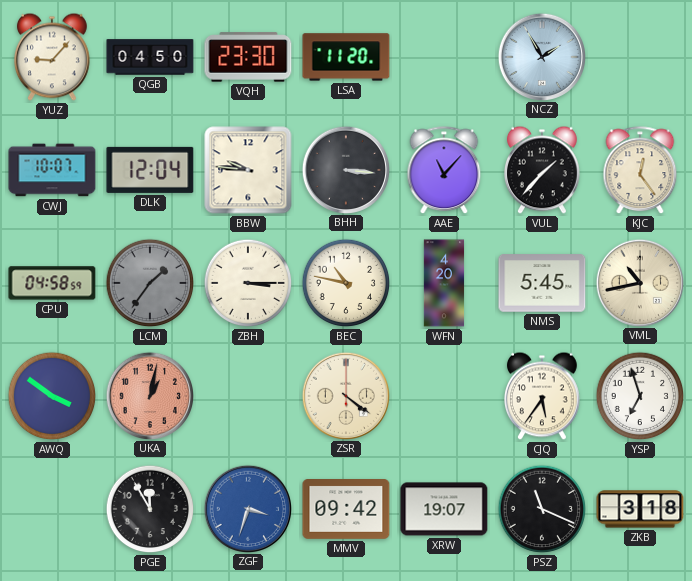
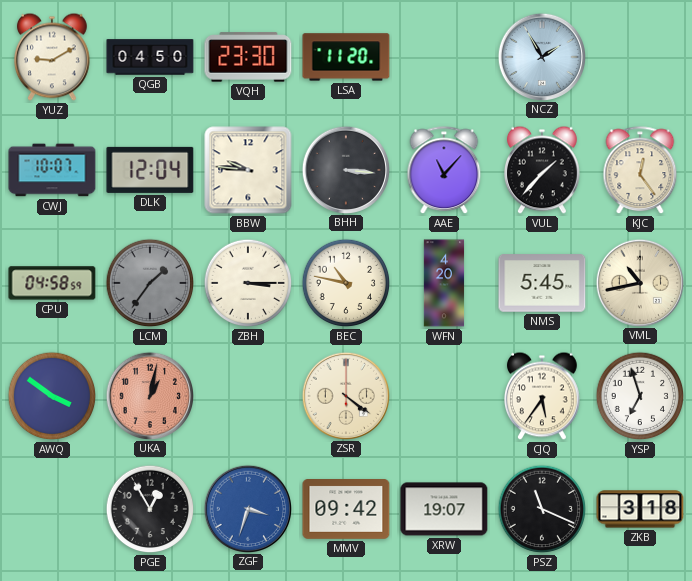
YUZ: 9:07 -> 9:10 (53, 57)
PGE: 11:55 -> 12:55 (150, 509)
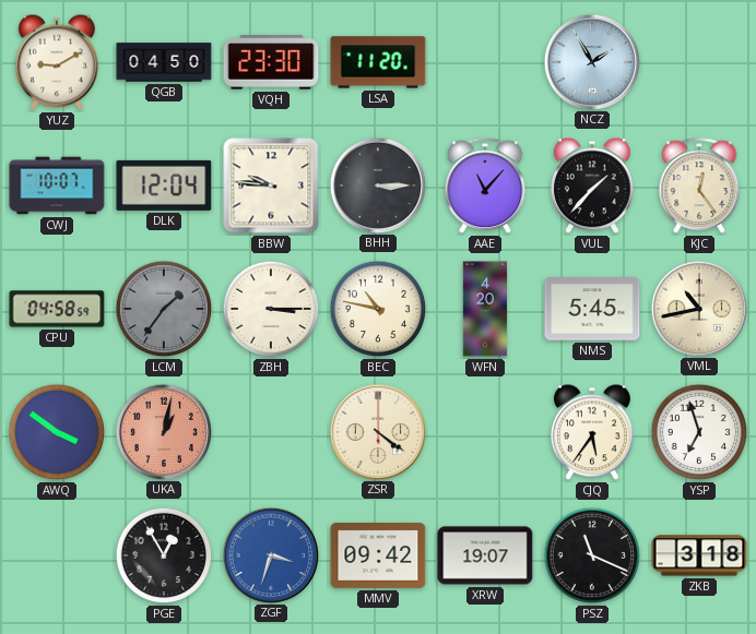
BHH: 3:16 -> 3:15 (377, 184)
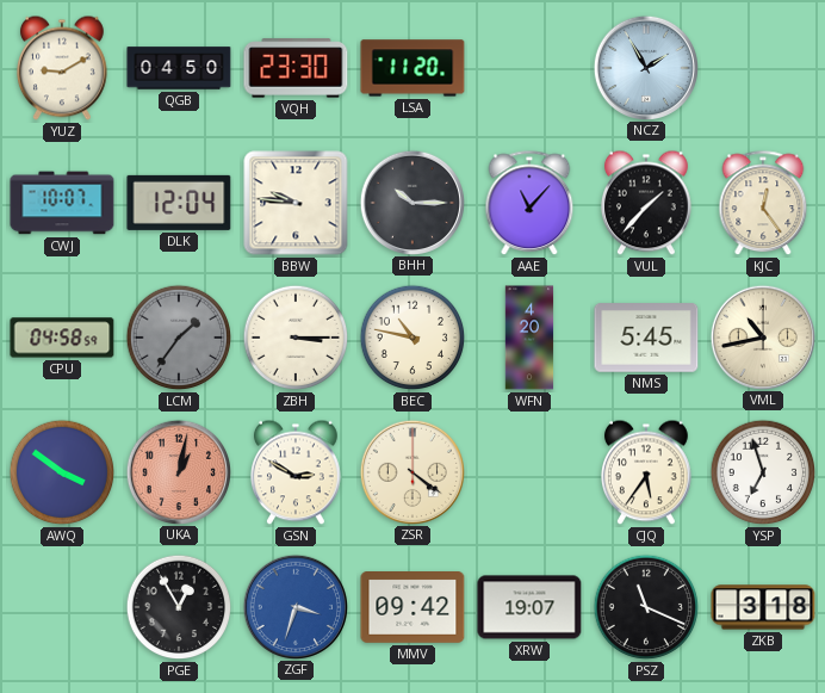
BHH: 3:15 -> 10:15 (411, 202)
GSN: none -> 2:50 (297, 472)
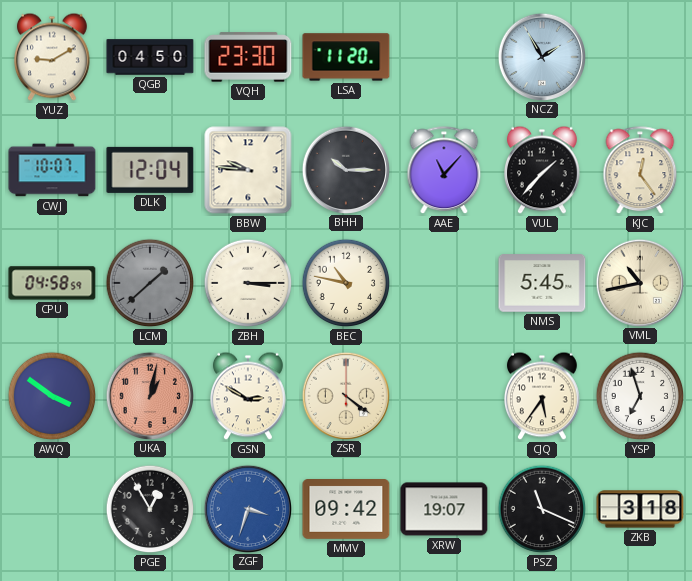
LCM: 1:36 -> 1:38 (150, 283)
WFN: 4:20 -> none (529, 338)
